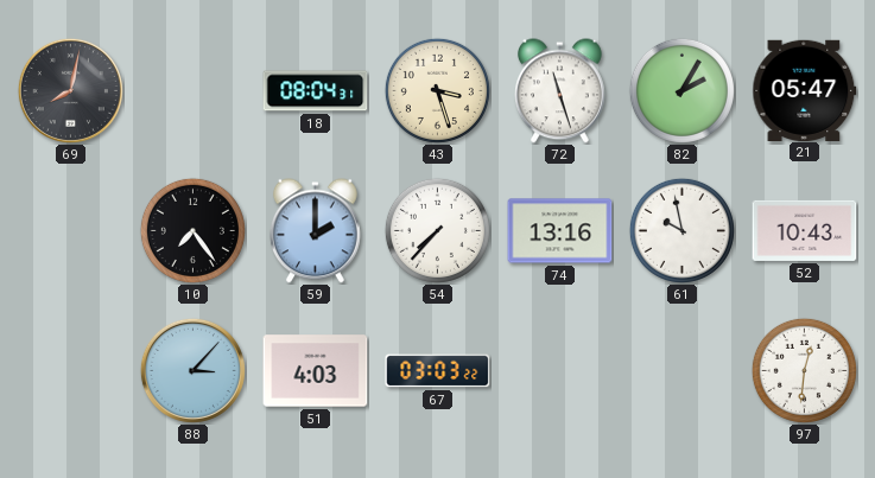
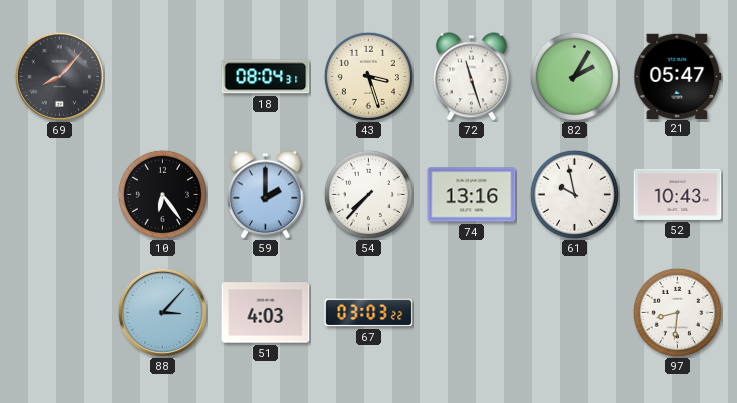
69: 8:02 -> 8:07 (59, 76)
10: 7:24 -> 6:24 (162, 194)
97: 12:31 -> 8:31 (677, 312)
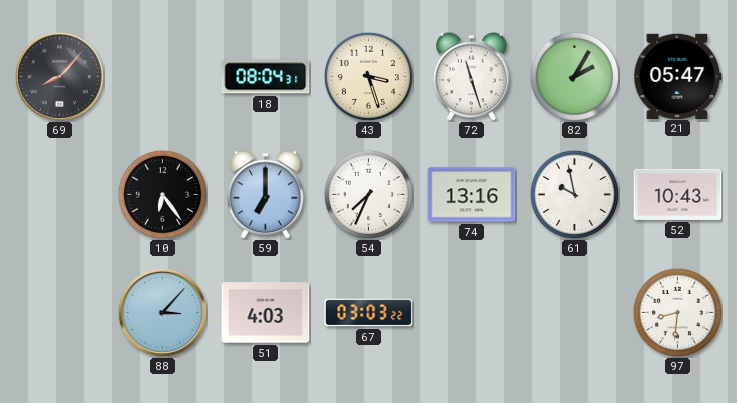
59: 2:00 -> 7:00 (265, 195)
54: 7:37 -> 7:34 (368, 194)
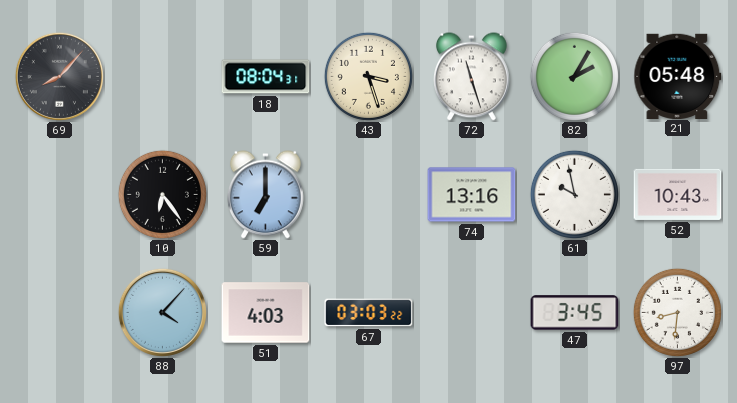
21: 05:47 -> 05:48 (678, 76)
54: 7:34 -> none (368, 194)
88: 3:07 -> 4:07 (162, 312)
47: none -> 3:45 (575, 313)
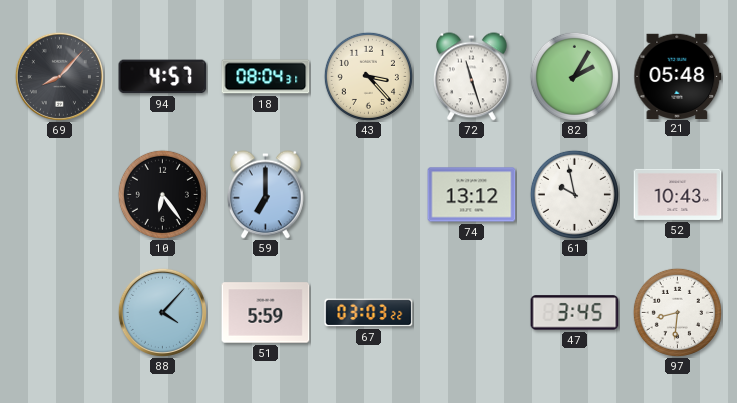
94: none -> 4:57 (163, 77)
43: 3:27 -> 3:23 (368, 76)
74: 13:16 -> 13:12 (472, 195)
51: 4:03 -> 5:59 (266, 313)
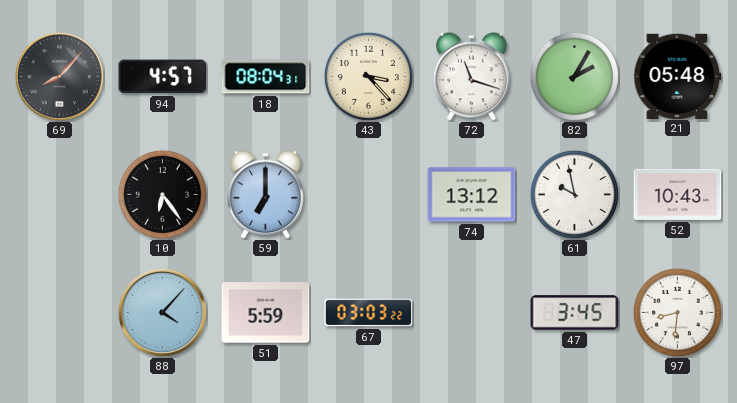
72: 11:27 -> 11:18 (471, 77)
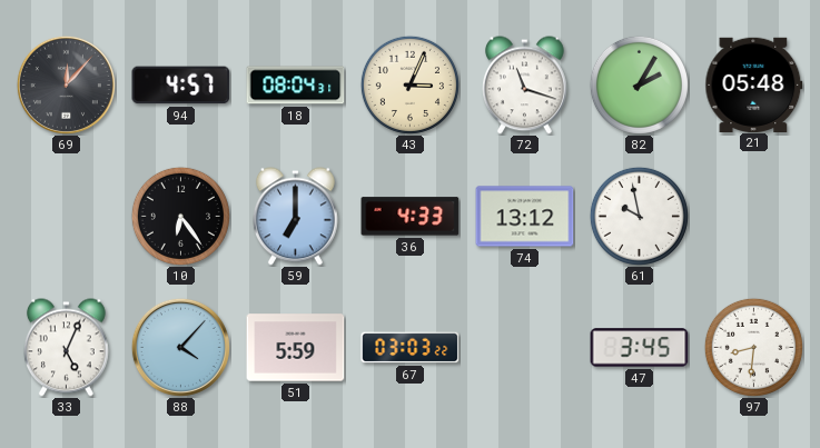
69: 8:07 -> 12:07 (66, 84)
43: 3:23 -> 3:04 (409, 84)
36: none -> 4:33 (411, 217)
52: 10:43 -> none (678, 194)
33: none -> 5:04 (66, 348)
